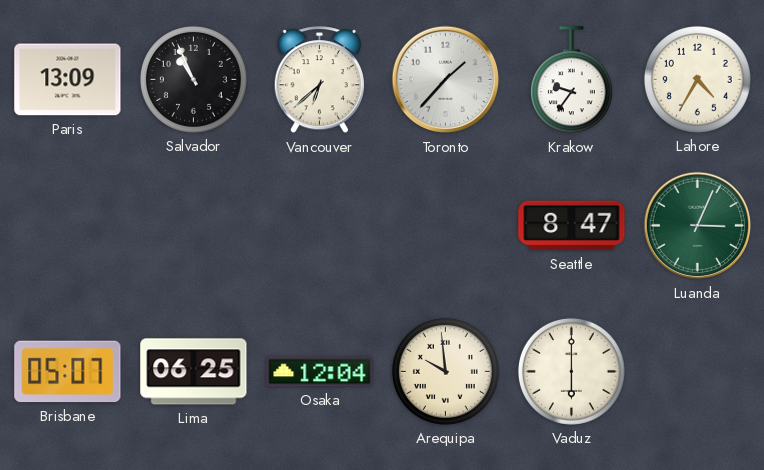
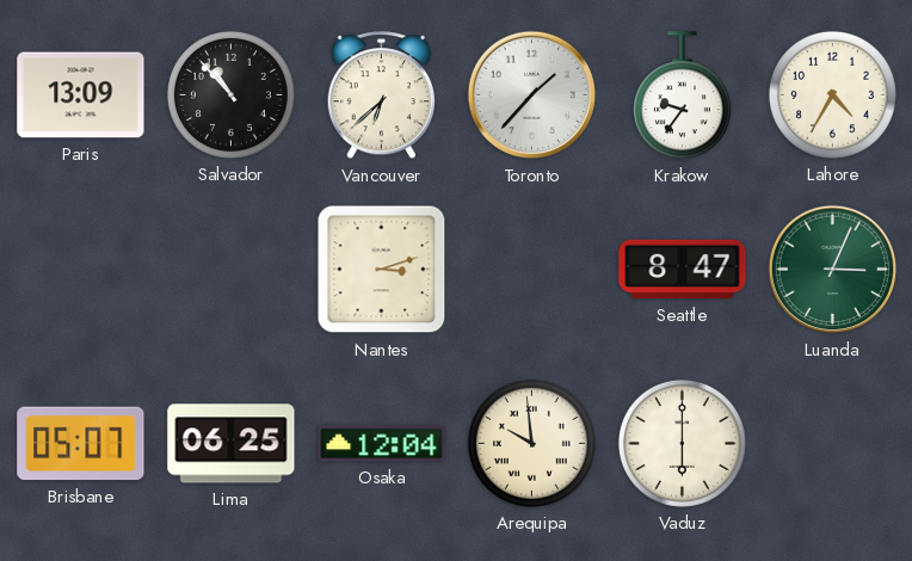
Salvador: 10:56 -> 10:53 (230, 94)
Nantes: none -> 3:12 (382, 270)
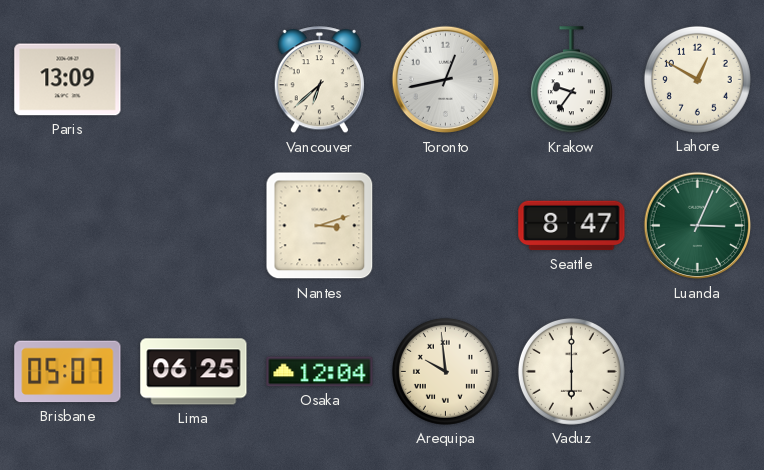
Salvador: 10:53 -> none (230, 94)
Toronto: 1:37 -> 12:43 (446, 80)
Lahore: 4:35 -> 12:50 (697, 79)
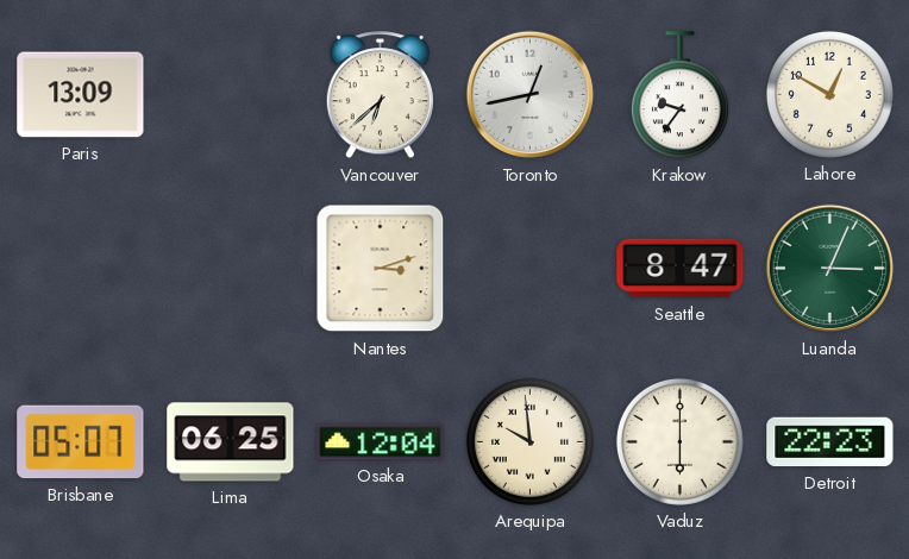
Detroit: none -> 22:23 (830, 442)
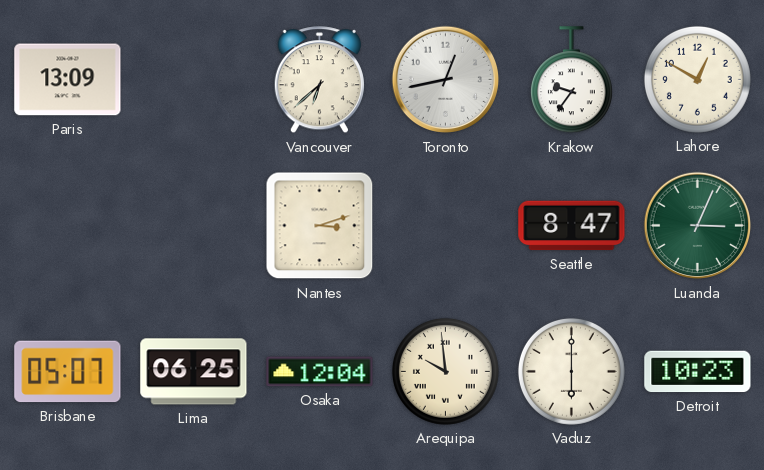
Detroit: 22:23 -> 10:23 (698, 372)
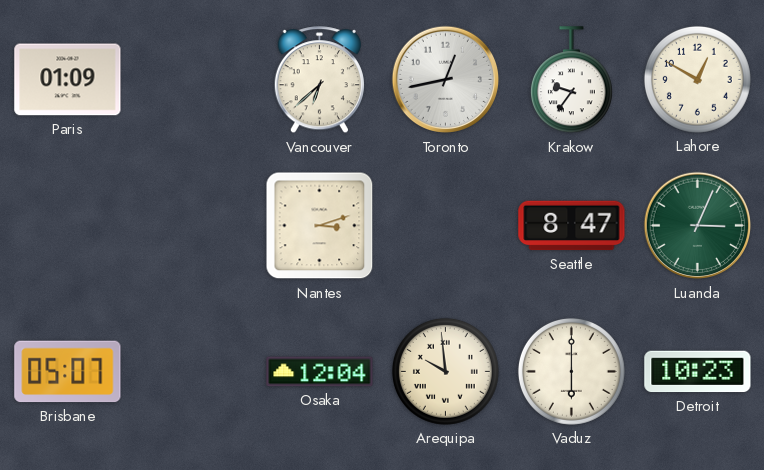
Paris: 13:09 -> 01:09 (68, 80)
Lima: 06:25 -> none (194, 372)
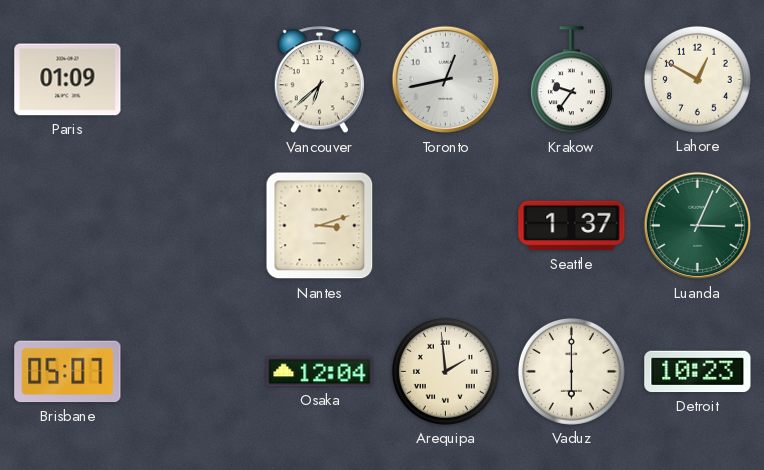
Seattle: 8:47 -> 1:37 (572, 226)
Arequipa: 9:59 -> 1:59 (445, 371)
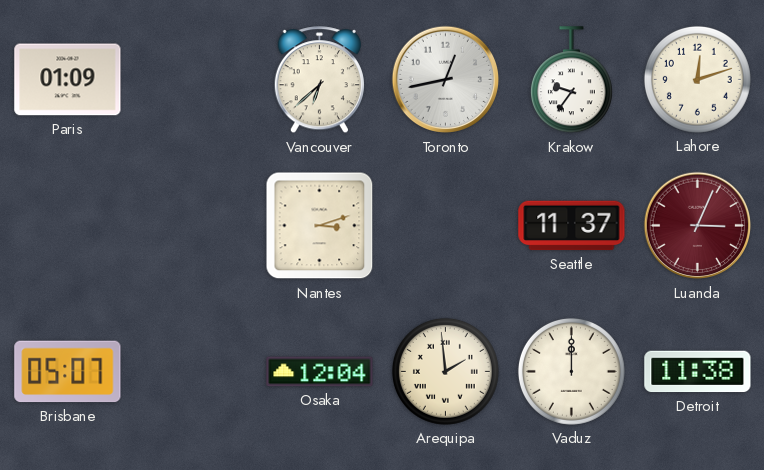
Lahore: 12:50 -> 12:12 (697, 79)
Seattle: 1:37 -> 11:37 (572, 226)
Luanda dial: green -> burgundy (698, 226)
Vaduz: 6:00 -> 12:00 (571, 371)
Detroit: 10:23 -> 11:38 (698, 372)
